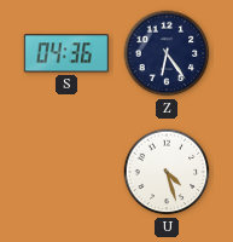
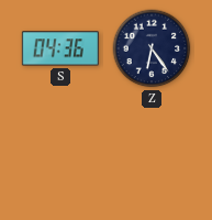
U: 4:27 -> none (167, 172)
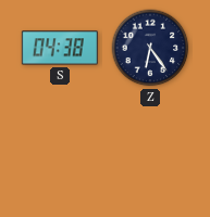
S: 04:36 -> 04:38 (60, 48)
